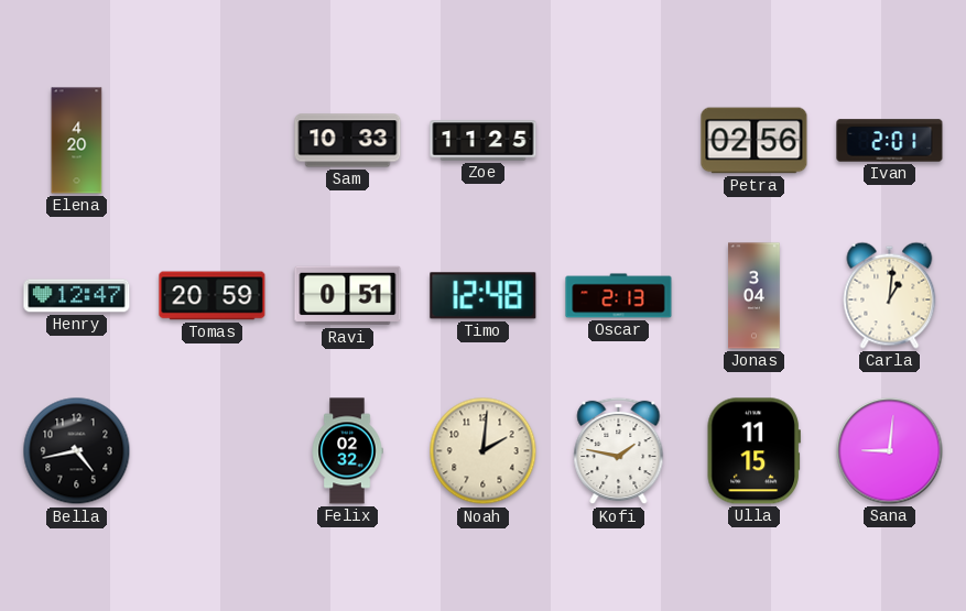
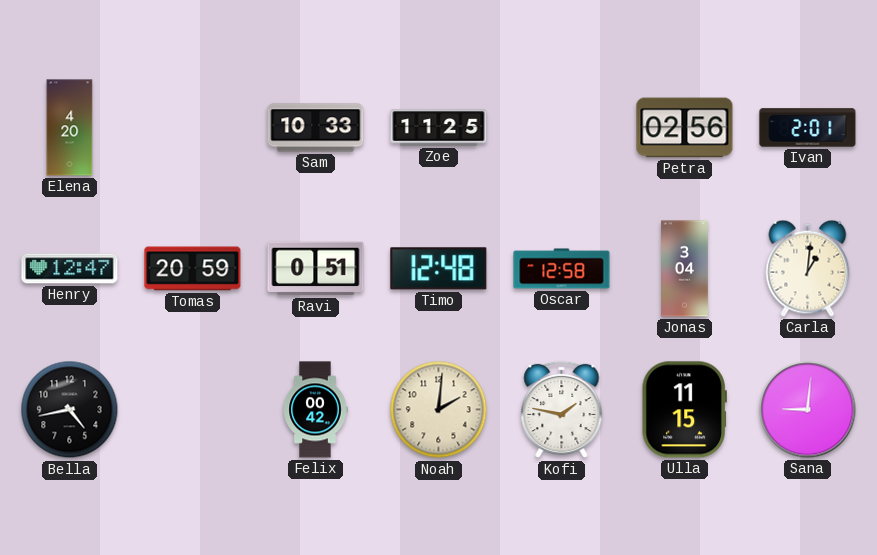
Oscar: 2:13 -> 12:58 (562, 269)
Felix: 02:32 -> 00:42 (315, 410)
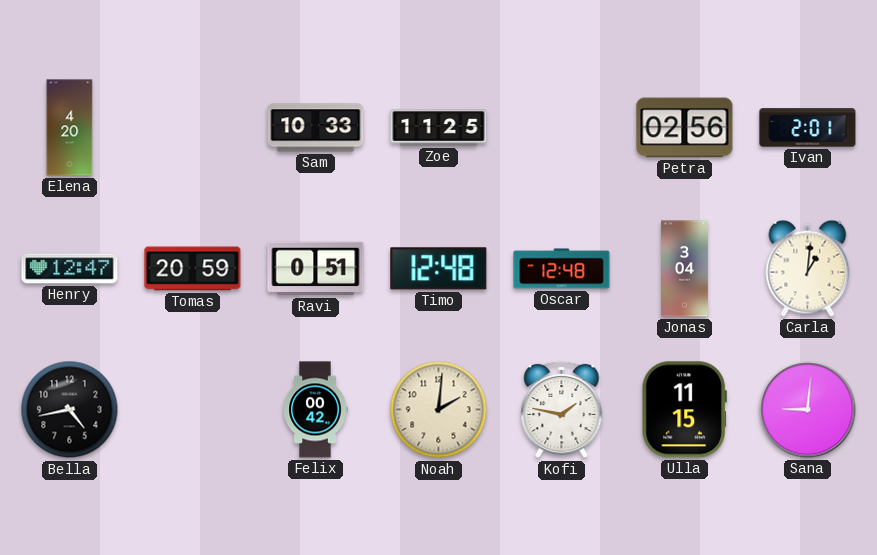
Oscar: 12:58 -> 12:48 (562, 269)
